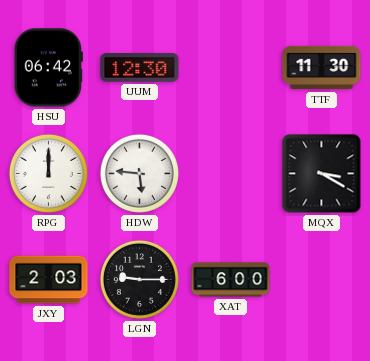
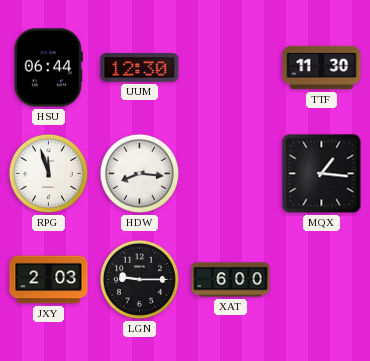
HSU: 06:42 -> 06:44 (48, 68)
RPG: 12:00 -> 11:57 (48, 173)
HDW: 5:46 -> 8:16 (139, 173)
MQX: 3:20 -> 1:16 (322, 174)
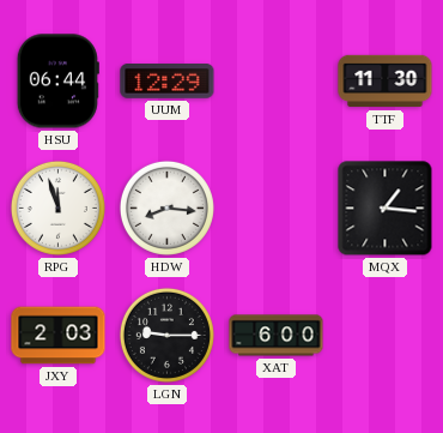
UUM: 12:30 -> 12:29 (168, 82)
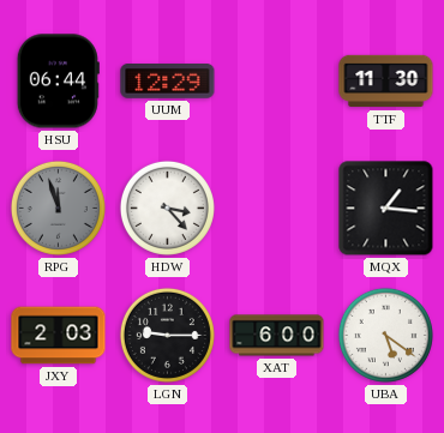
RPG dial: white -> grey (58, 208)
HDW: 8:16 -> 3:23 (167, 208)
UBA: none -> 5:21 (385, 335)
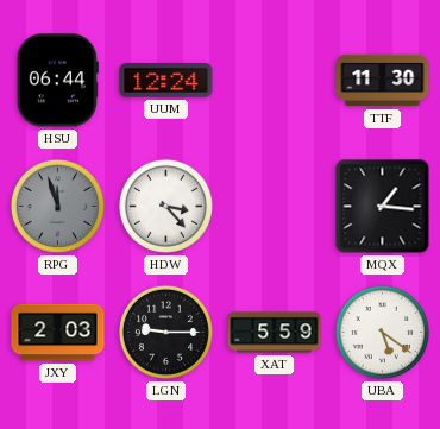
UUM: 12:29 -> 12:24 (166, 81)
XAT: 6:00 -> 5:59 (275, 333)
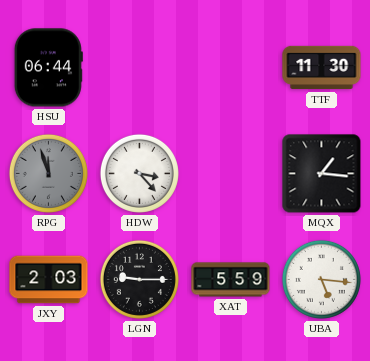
UUM: 12:24 -> none (166, 81)
UBA: 5:21 -> 5:16 (321, 279)
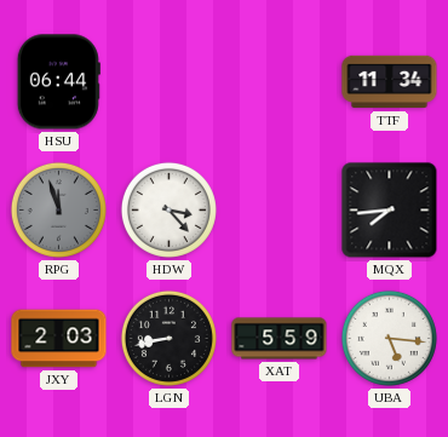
TTF: 11:30 -> 11:34 (390, 82)
MQX: 1:16 -> 7:44 (390, 211)
LGN: 9:15 -> 8:43 (168, 338)
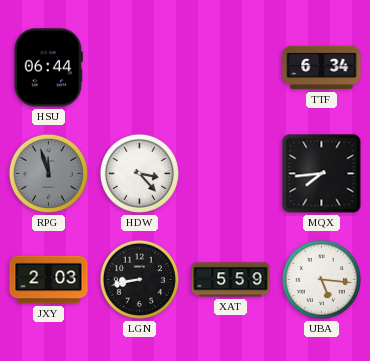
TTF: 11:34 -> 6:34 (322, 68)
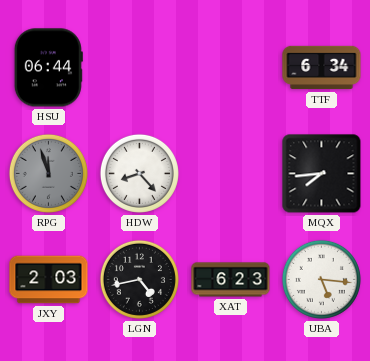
HDW: 3:23 -> 8:23 (139, 173)
LGN: 8:43 -> 4:43 (139, 279)
XAT: 5:59 -> 6:23 (231, 280)
